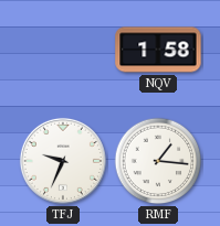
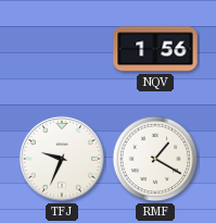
NQV: 1:58 -> 1:56 (155, 49)
RMF: 1:16 -> 1:20 (155, 159)
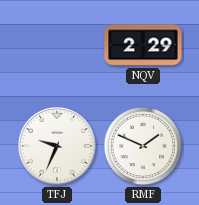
NQV: 1:56 -> 2:29 (143, 45)
RMF: 1:20 -> 1:49 (143, 146)
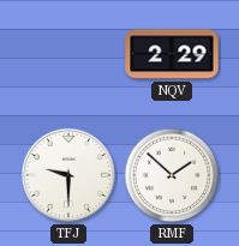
TFJ: 9:34 -> 9:30 (68, 175)
RMF: 1:49 -> 1:52 (172, 175)
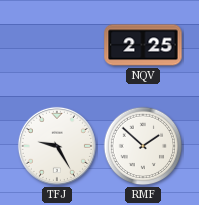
NQV: 2:29 -> 2:25 (143, 45)
TFJ: 9:30 -> 9:25 (57, 146)
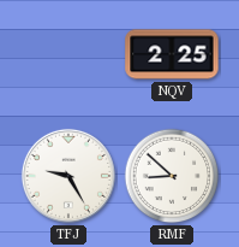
RMF: 1:52 -> 8:52 (172, 176)
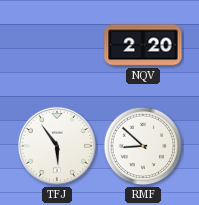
NQV: 2:25 -> 2:20 (143, 45)
TFJ: 9:25 -> 5:54 (57, 146)
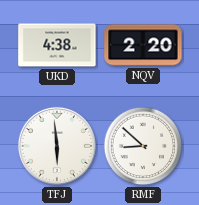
UKD: none -> 4:38 (57, 45)
TFJ: 5:54 -> 5:59 (57, 146)
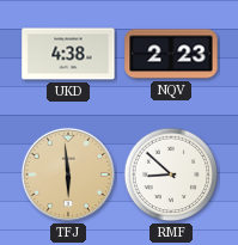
NQV: 2:20 -> 2:23 (171, 54)
TFJ dial: white -> champagne (68, 174)
